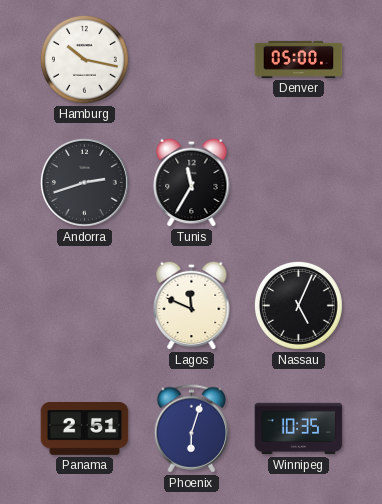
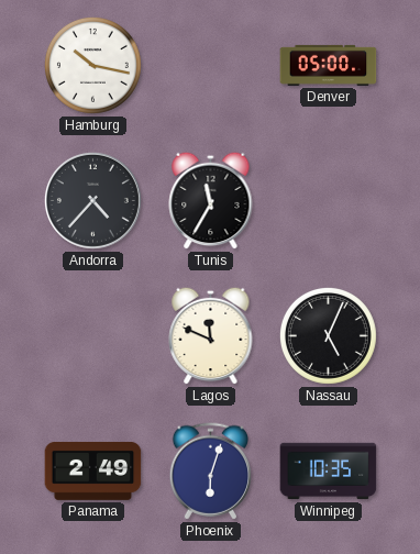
Andorra: 2:42 -> 4:37 (92, 200)
Panama: 2:51 -> 2:49 (93, 470)
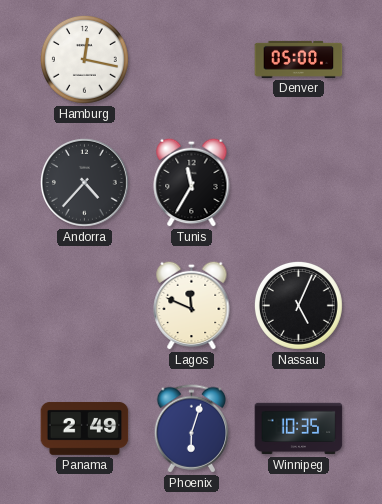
Hamburg: 10:17 -> 12:17 (84, 59)
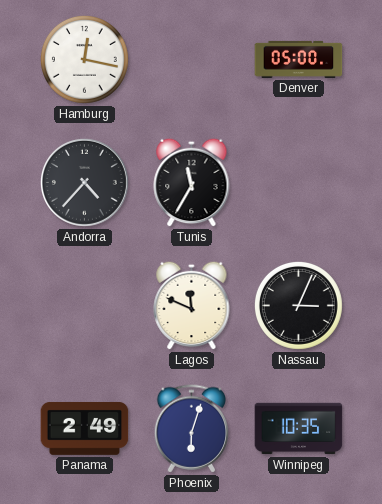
Nassau: 5:04 -> 3:04 (298, 305)
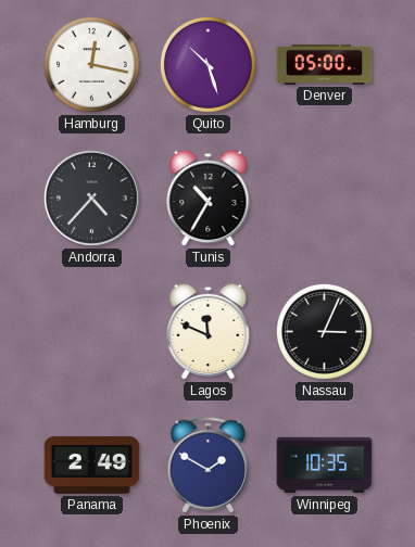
Quito: none -> 10:27 (207, 64)
Tunis: 11:35 -> 10:35 (209, 198)
Phoenix: 6:03 -> 1:50 (209, 466)
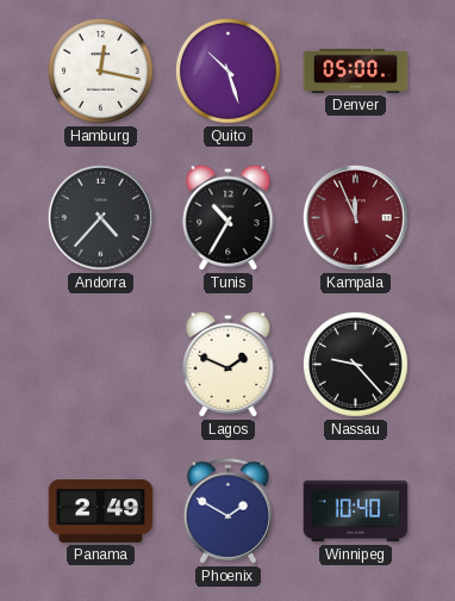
Kampala: none -> 11:56 (355, 217)
Lagos: 11:49 -> 1:49 (229, 364)
Nassau: 3:04 -> 9:23 (355, 364)
Winnipeg: 10:35 -> 10:40 (356, 512)
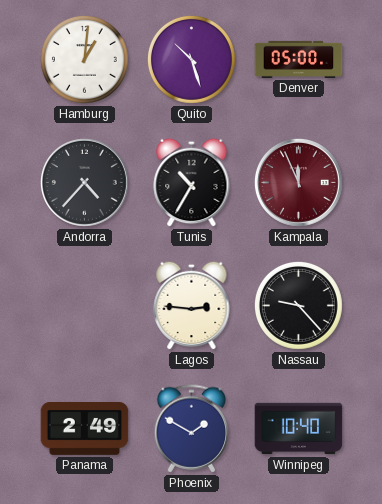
Hamburg: 12:17 -> 1:01 (84, 59)
Lagos: 1:49 -> 2:46 (192, 305)
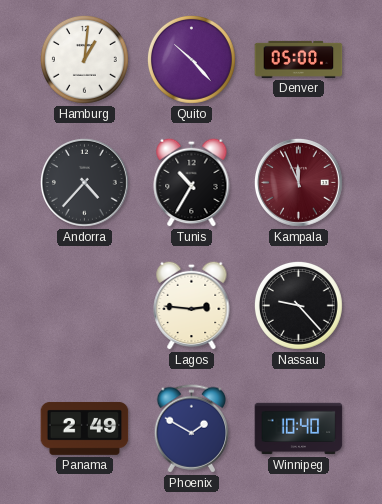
Quito: 10:27 -> 10:23 (191, 59)
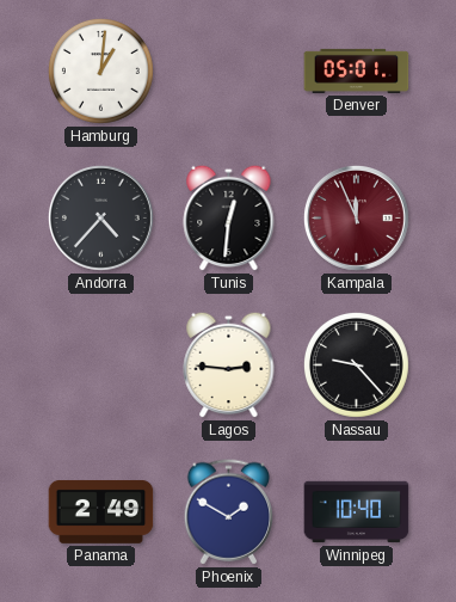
Quito: 10:23 -> none (191, 59)
Denver: 05:00 -> 05:01 (357, 70)
Tunis: 10:35 -> 12:31 (229, 217)
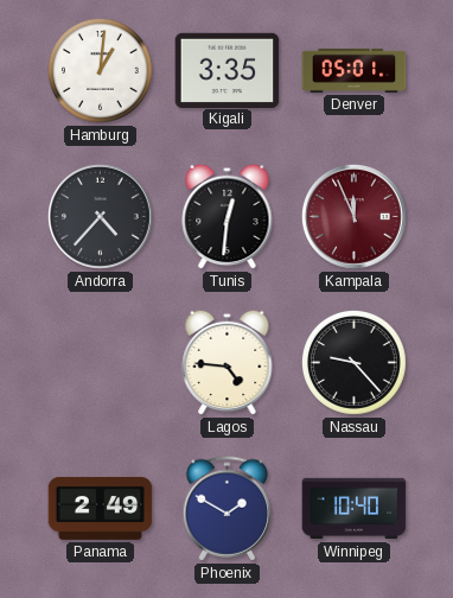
Kigali: none -> 3:35 (228, 70)
Lagos: 2:46 -> 4:46 (228, 362)
